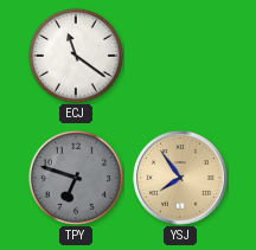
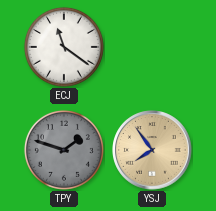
TPY: 6:48 -> 1:48 (64, 150)
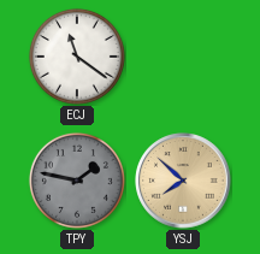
TPY: 1:48 -> 1:47 (77, 181)
YSJ: 7:54 -> 7:52 (183, 181)
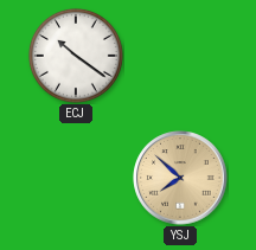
ECJ: 11:21 -> 10:21 (76, 56)
TPY: 1:47 -> none (77, 181)
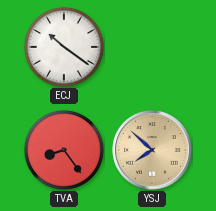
TVA: none -> 8:24 (64, 150)
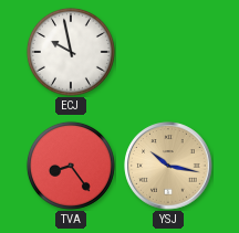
ECJ: 10:21 -> 9:58 (71, 52)
YSJ: 7:52 -> 10:17 (168, 166)
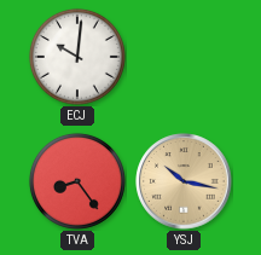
ECJ: 9:58 -> 10:01 (77, 57)
